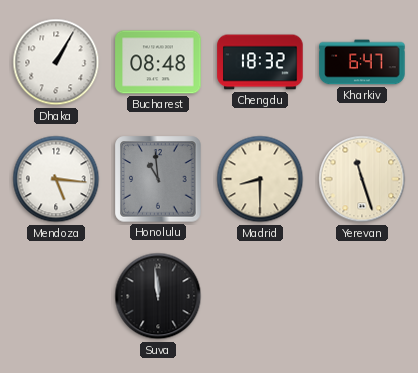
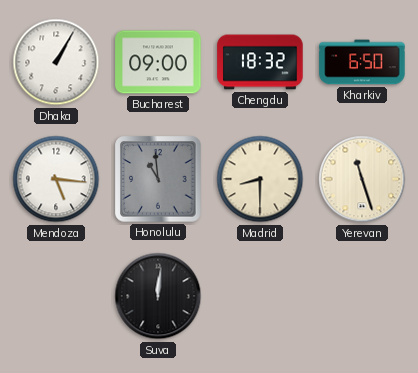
Bucharest: 08:48 -> 09:00 (158, 62)
Kharkiv: 6:47 -> 6:50 (362, 62)
Suva: 11:59 -> 12:01 (158, 296)
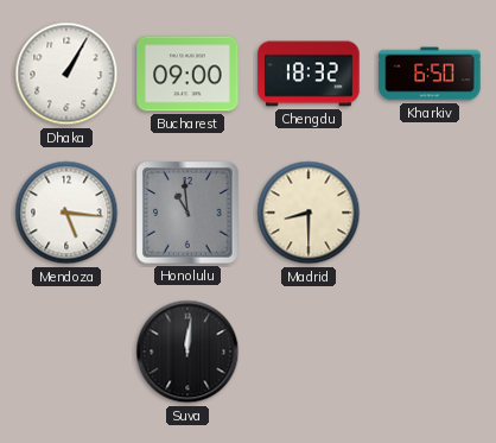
Yerevan: 11:27 -> none (362, 179)
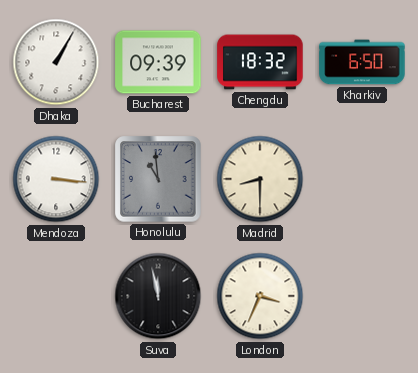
Bucharest: 09:00 -> 09:39 (158, 62)
Mendoza: 5:16 -> 3:16 (56, 179)
Suva: 12:01 -> 11:58 (158, 296)
London: none -> 3:34 (260, 296)
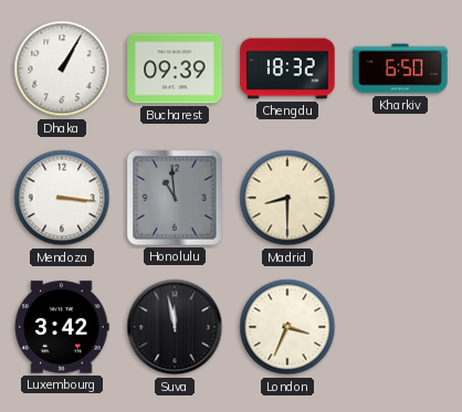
Luxembourg: none -> 3:42 (62, 327)
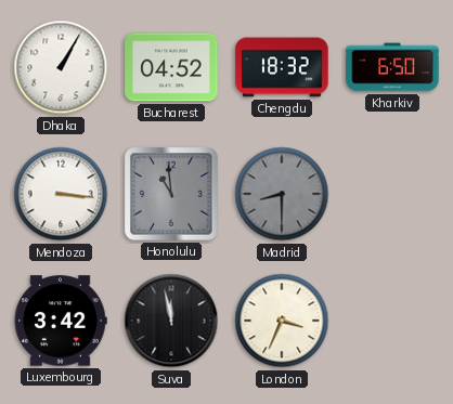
Bucharest: 09:39 -> 04:52 (171, 67)
Madrid dial: cream -> grey (282, 194)
